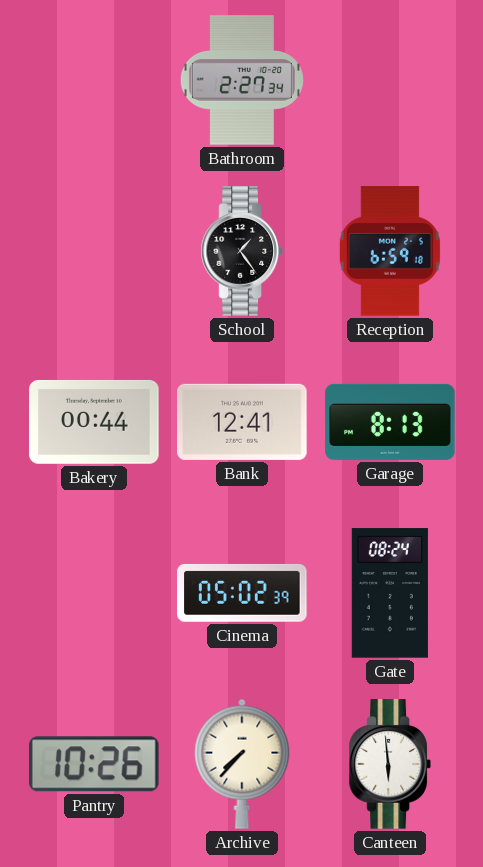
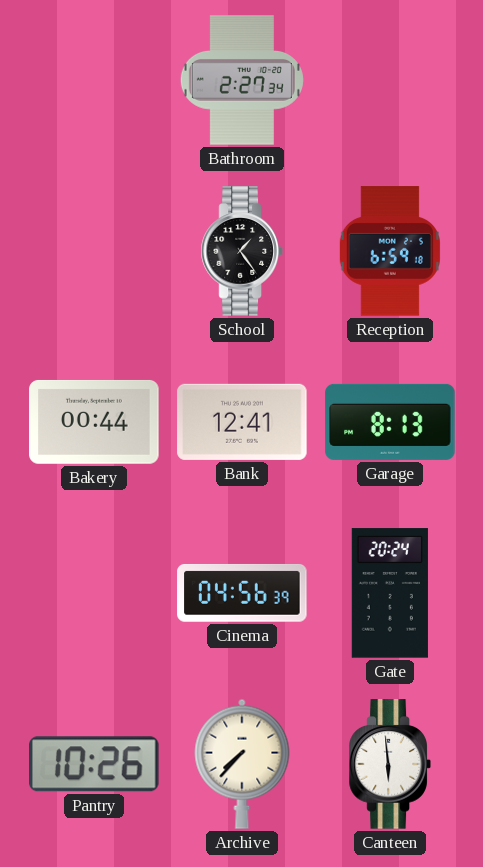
Cinema: 05:02 -> 04:56 (242, 593)
Gate: 08:24 -> 20:24 (390, 593)
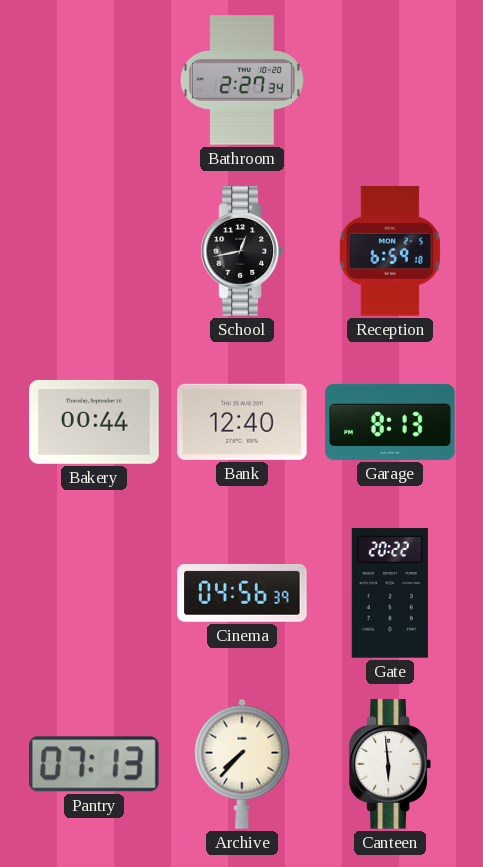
School: 1:24 -> 12:43 (242, 251)
Bank: 12:41 -> 12:40 (242, 422)
Gate: 20:24 -> 20:22 (390, 593)
Pantry: 10:26 -> 07:13 (95, 764)
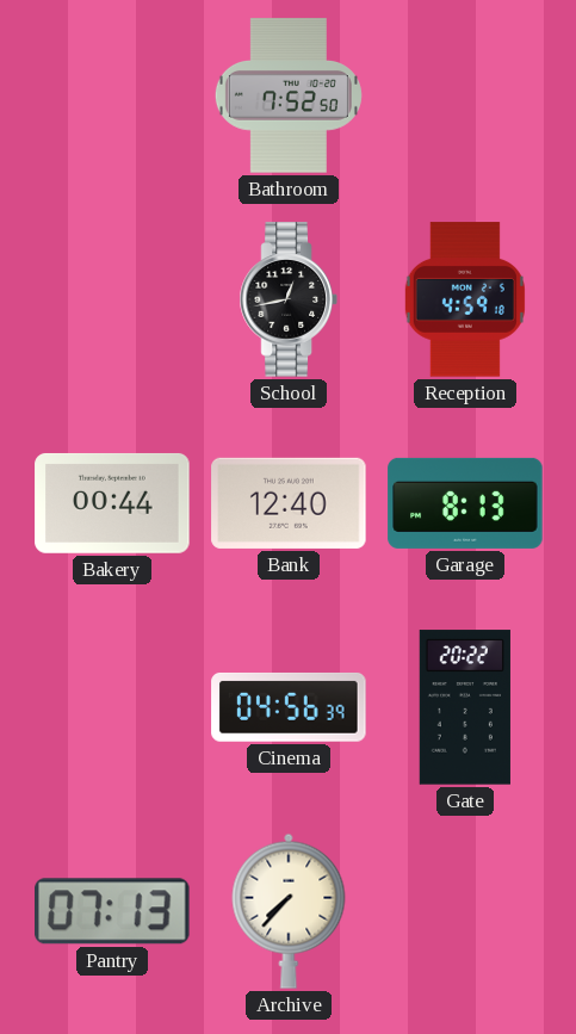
Bathroom: 2:27 -> 7:52 (289, 95)
Reception: 6:59 -> 4:59 (465, 299)
Canteen: 5:59 -> none (390, 764)
